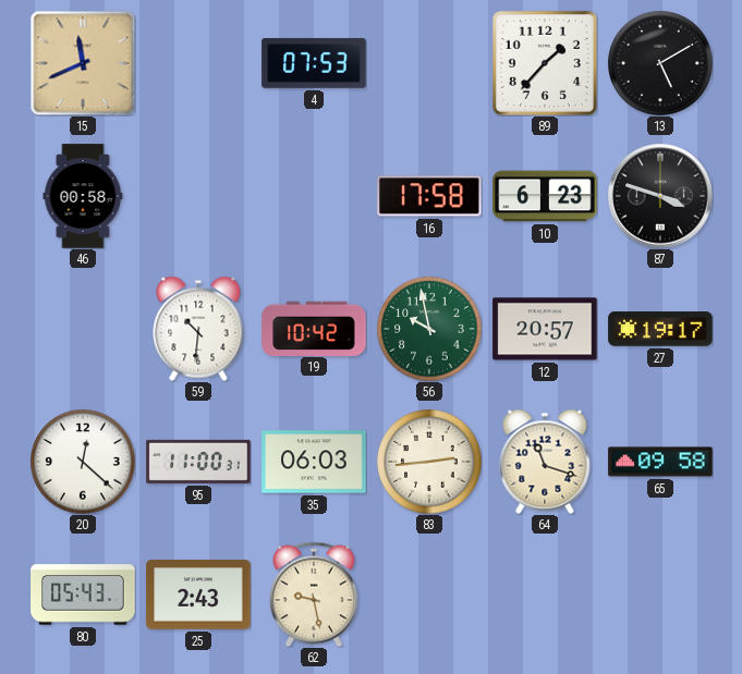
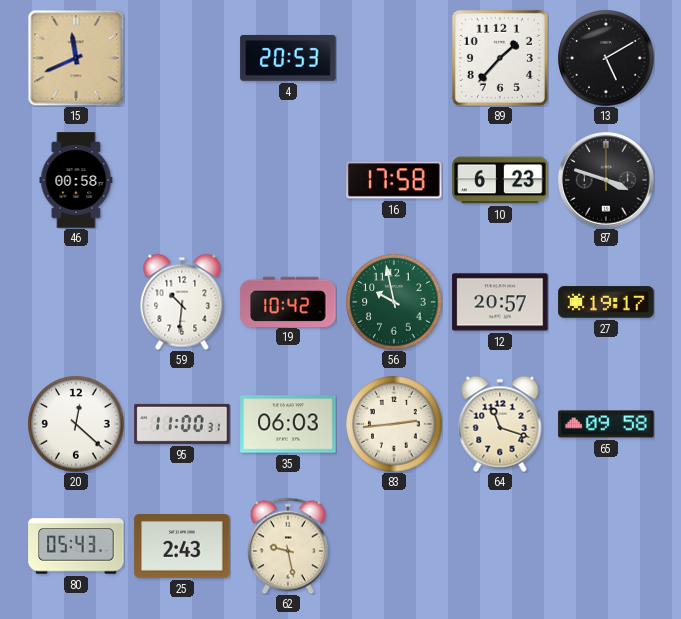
4: 07:53 -> 20:53 (288, 58)
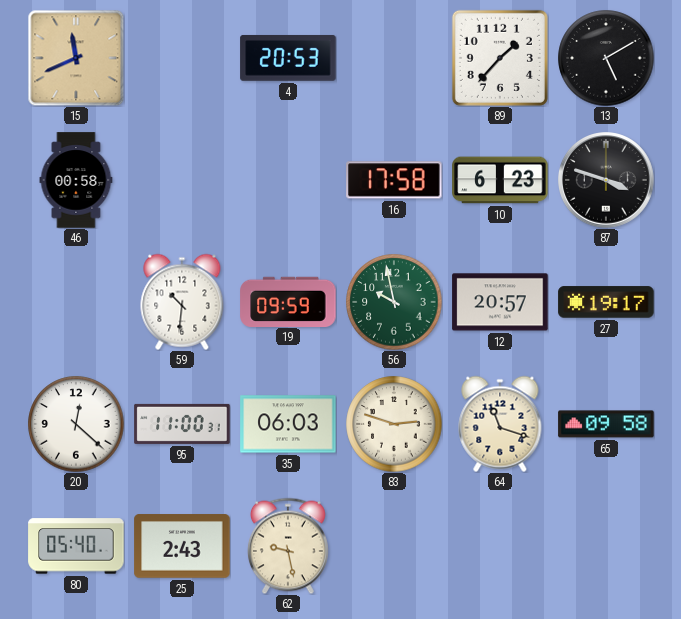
19: 10:42 -> 09:59 (288, 301)
83: 2:44 -> 2:48 (394, 424)
80: 05:43 -> 05:40 (76, 546)
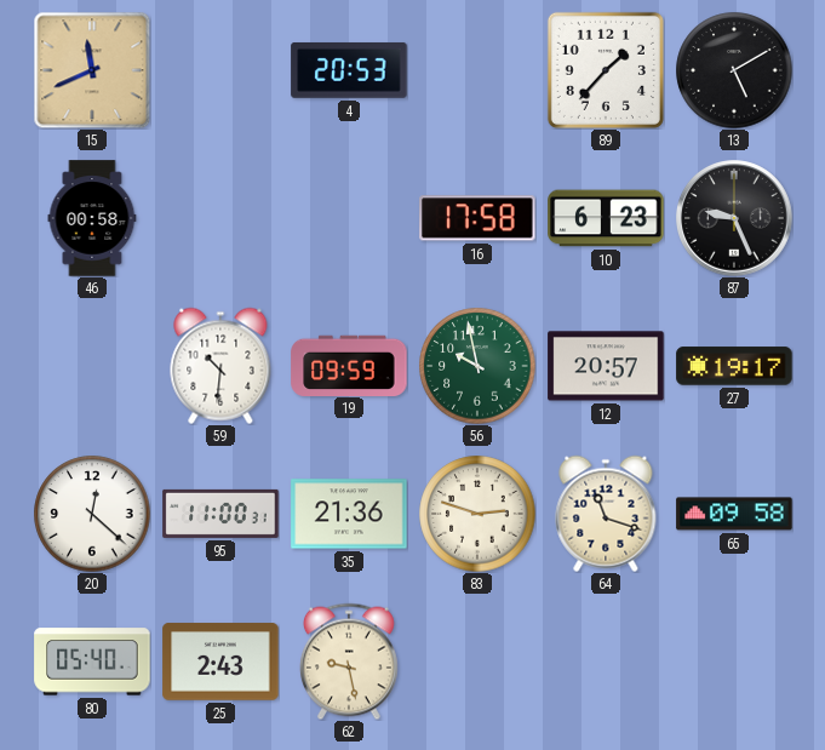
87: 3:48 -> 9:26 (734, 218)
35: 06:03 -> 21:36 (349, 514)
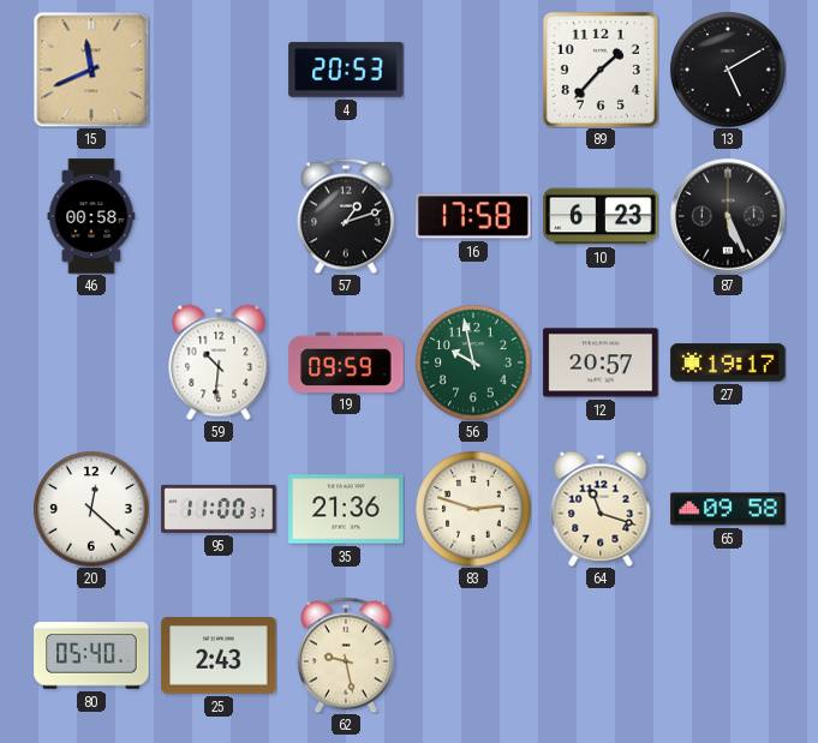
57: none -> 1:12 (346, 216)
87: 9:26 -> 5:26 (728, 216)
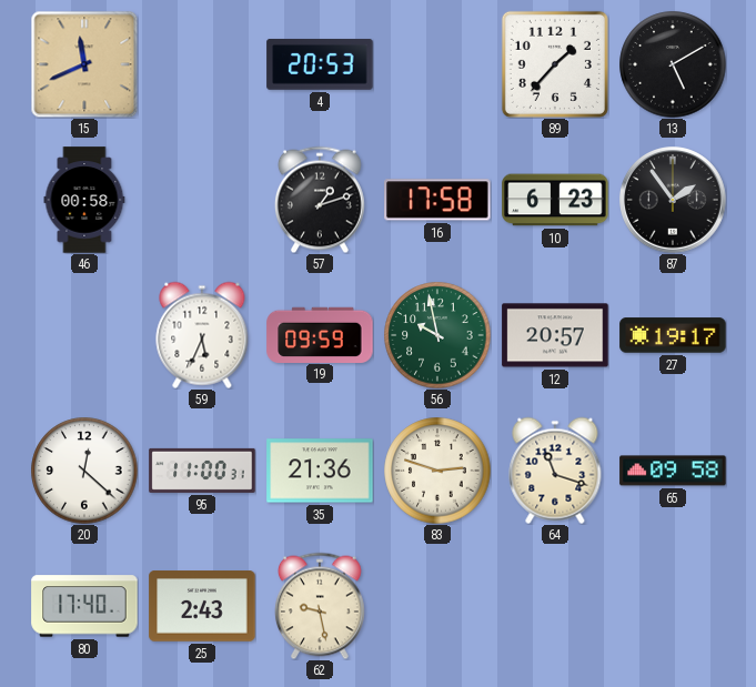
87: 5:26 -> 1:54 (673, 200)
59: 10:31 -> 5:34 (202, 335)
80: 05:40 -> 17:40 (84, 606)
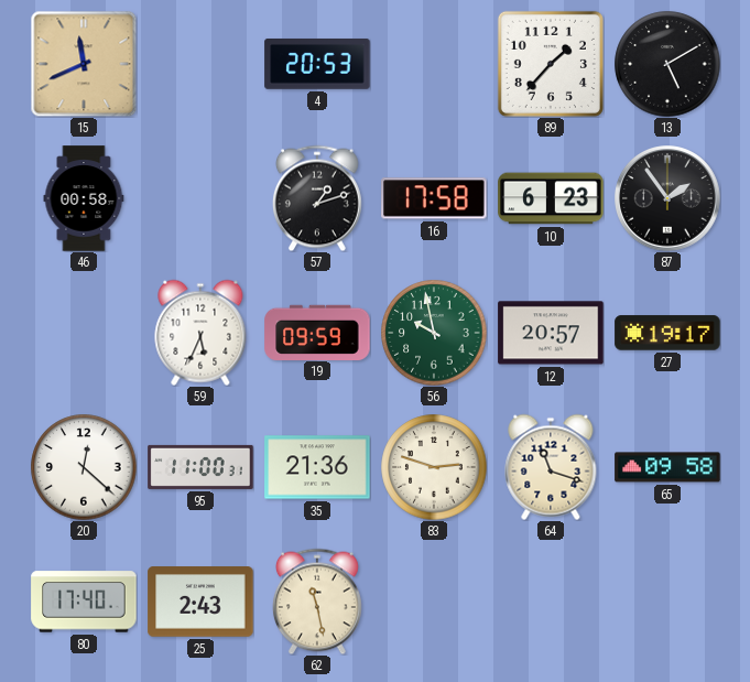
62: 9:28 -> 11:28 (317, 602)
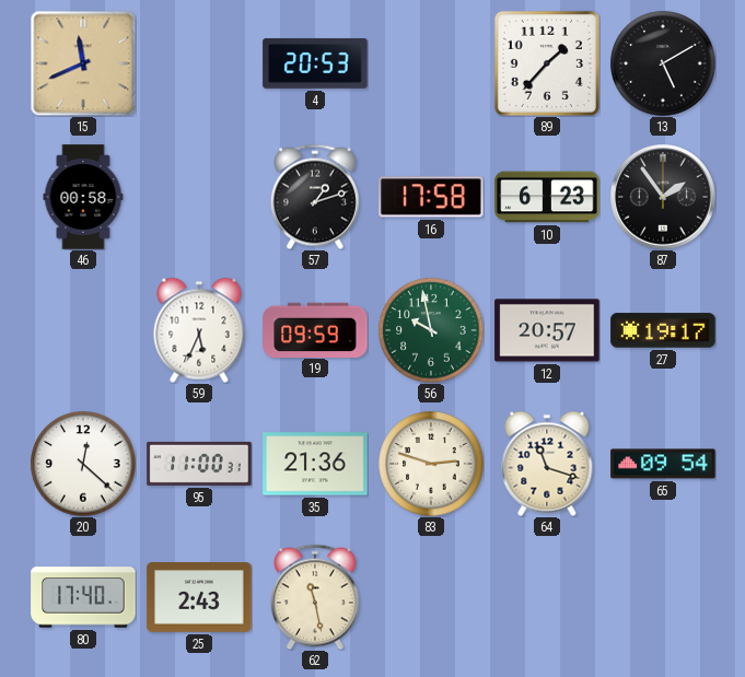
65: 09:58 -> 09:54 (663, 464)
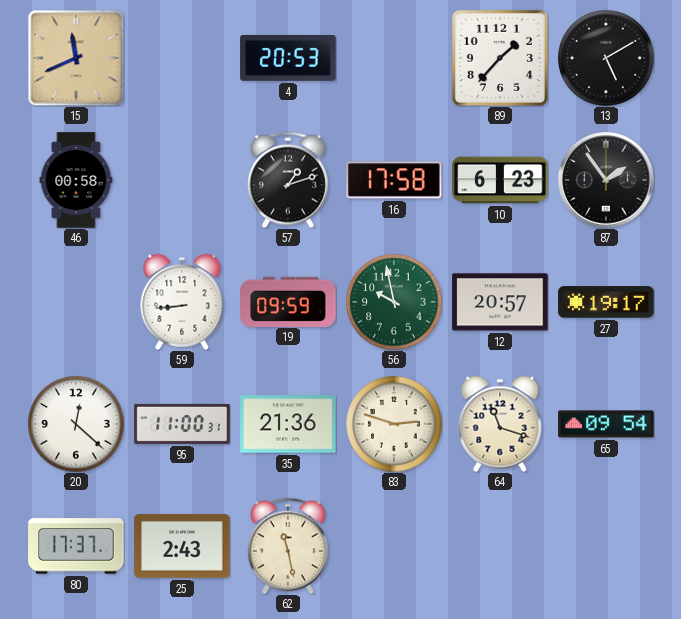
59: 5:34 -> 8:44 (182, 302)
80: 17:40 -> 17:37 (76, 546)
